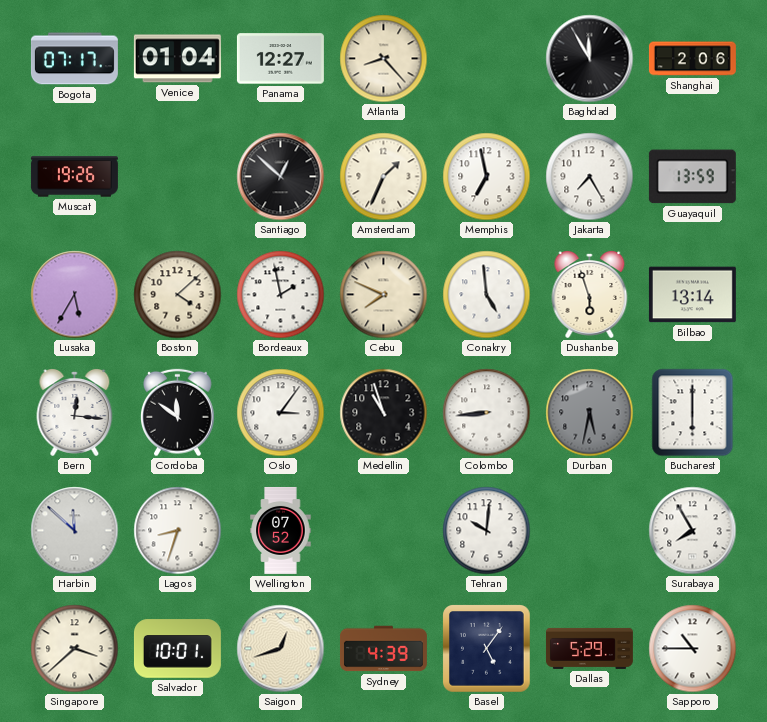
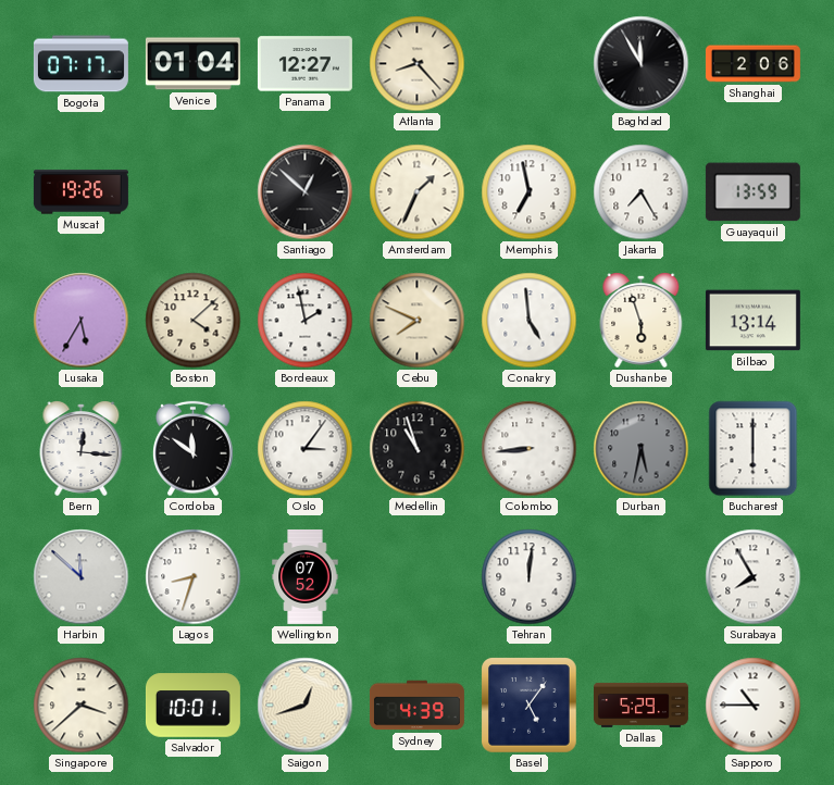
Tehran: 10:01 -> 12:01 (530, 577)
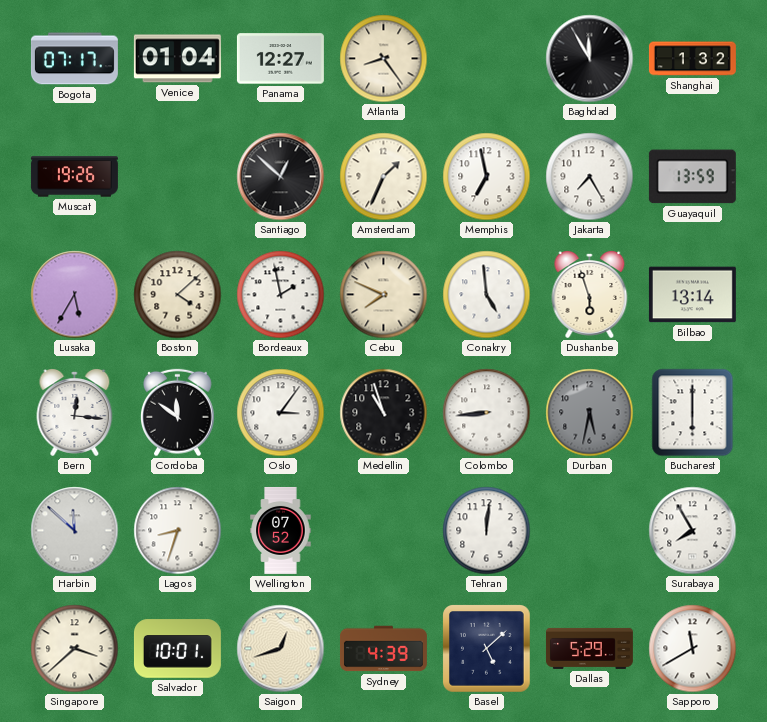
Atlanta: 8:23 -> 8:24 (384, 59)
Shanghai: 2:06 -> 1:32 (692, 59)
Basel: 5:06 -> 5:08 (487, 649)
Sapporo: 10:45 -> 11:40 (693, 649)
